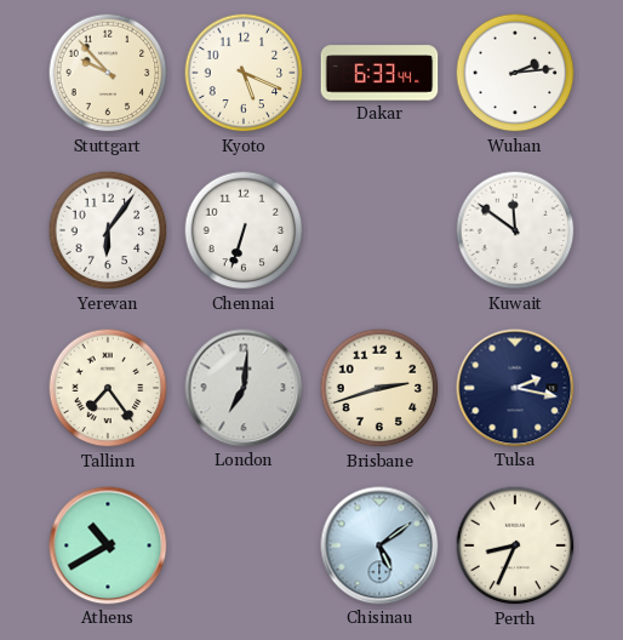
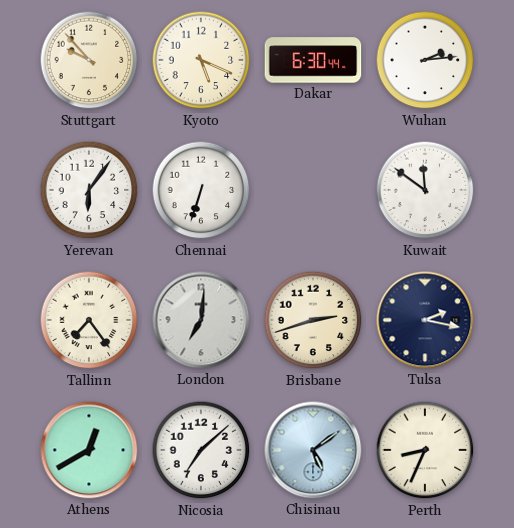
Dakar: 6:33 -> 6:30 (313, 60)
Athens: 10:40 -> 12:40 (89, 450)
Nicosia: none -> 7:08 (201, 450)
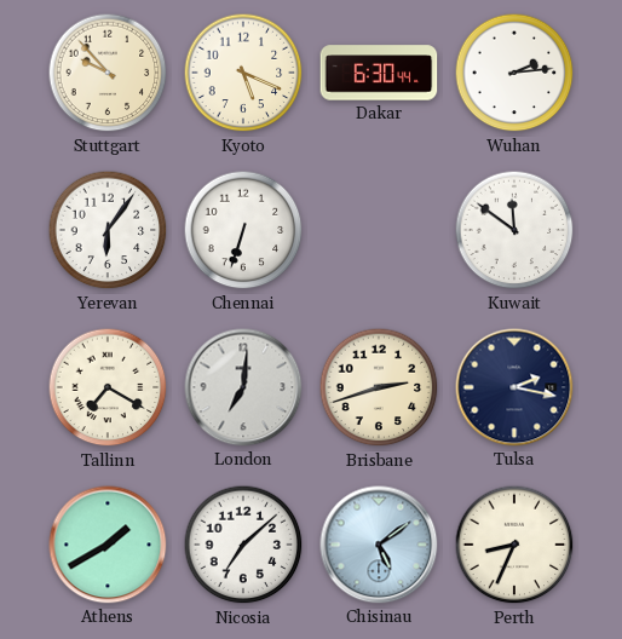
Tallinn: 7:24 -> 7:20 (108, 387)
Athens: 12:40 -> 1:40 (108, 545)
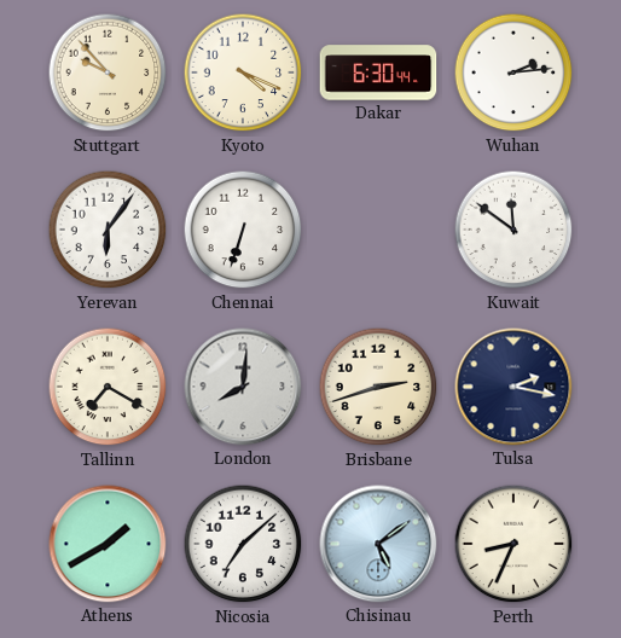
Kyoto: 5:19 -> 4:19 (243, 72)
London: 7:01 -> 8:01 (243, 387)
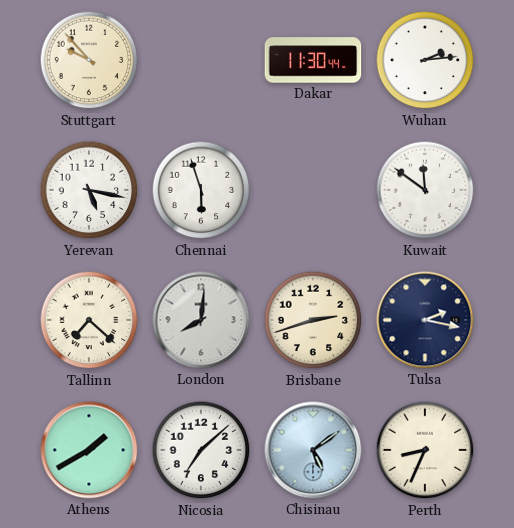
Kyoto: 4:19 -> none (243, 72)
Dakar: 6:30 -> 11:30 (313, 60)
Yerevan: 6:06 -> 5:17 (89, 190)
Chennai: 6:33 -> 5:57 (201, 190)
Tallinn: 7:20 -> 7:22 (89, 320)
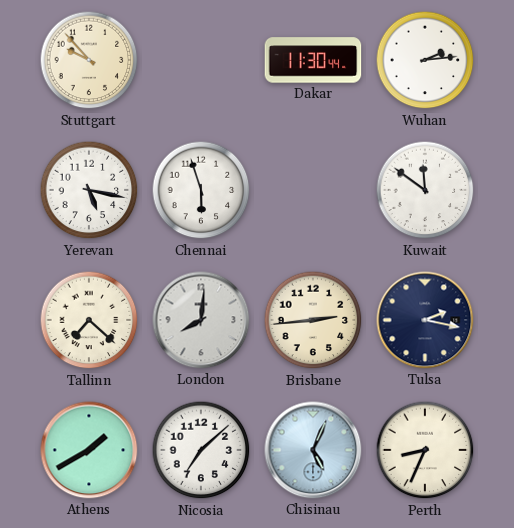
Brisbane: 2:42 -> 2:44 (313, 320)
Chisinau: 5:09 -> 5:04 (313, 450)
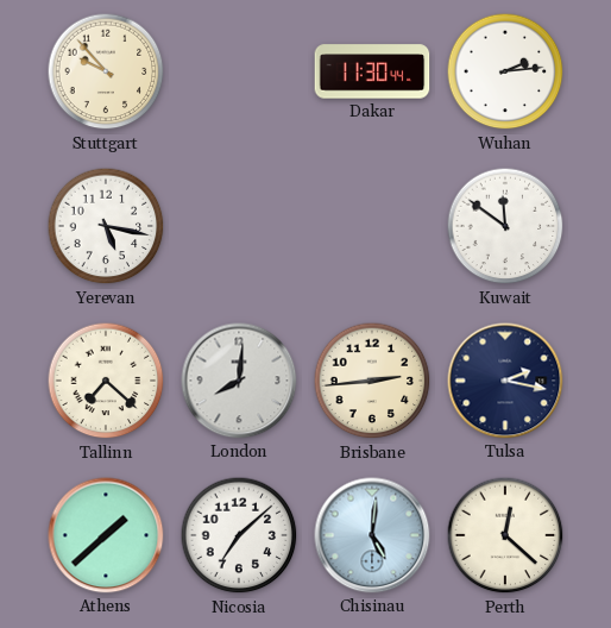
Chennai: 5:57 -> none (201, 190)
Athens: 1:40 -> 1:38 (106, 535)
Chisinau: 5:04 -> 5:01 (372, 535)
Perth: 8:34 -> 12:22 (505, 535)
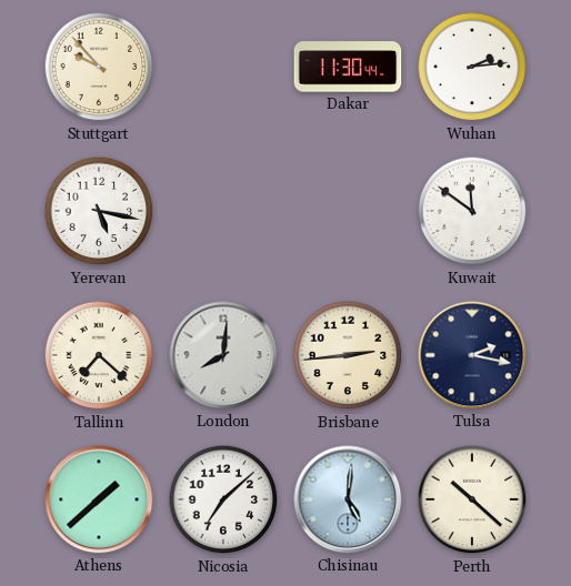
Perth: 12:22 -> 10:22 (472, 499)
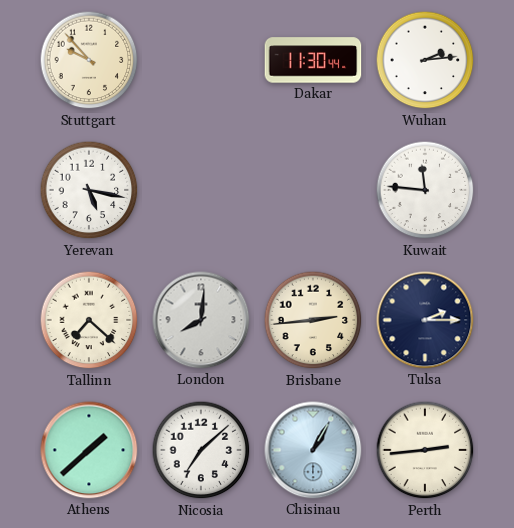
Kuwait: 11:51 -> 11:46 (425, 190)
Tulsa: 2:17 -> 2:15 (425, 320)
Chisinau: 5:01 -> 1:05 (313, 450)
Perth: 10:22 -> 2:44 (425, 450)
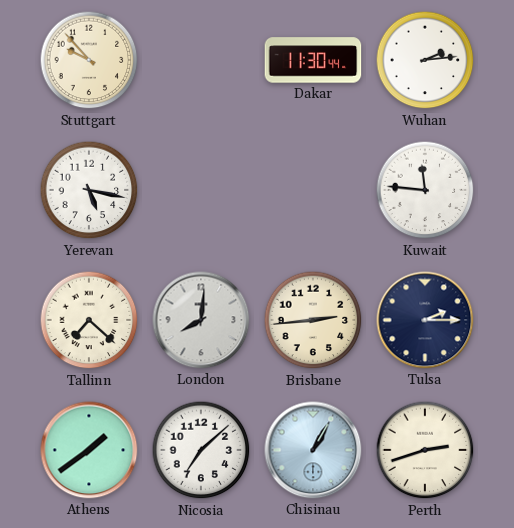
Athens: 1:38 -> 1:39 (89, 450)
Perth: 2:44 -> 2:42 (425, 450)
